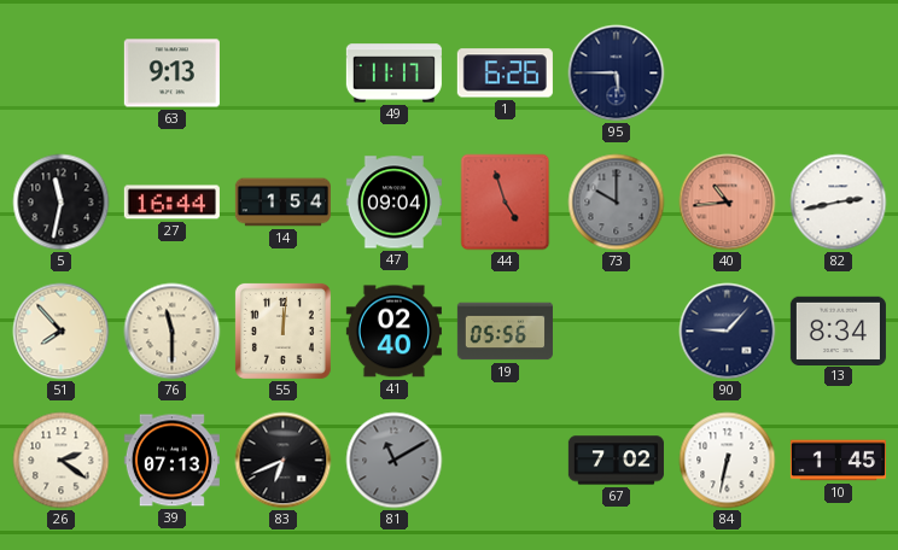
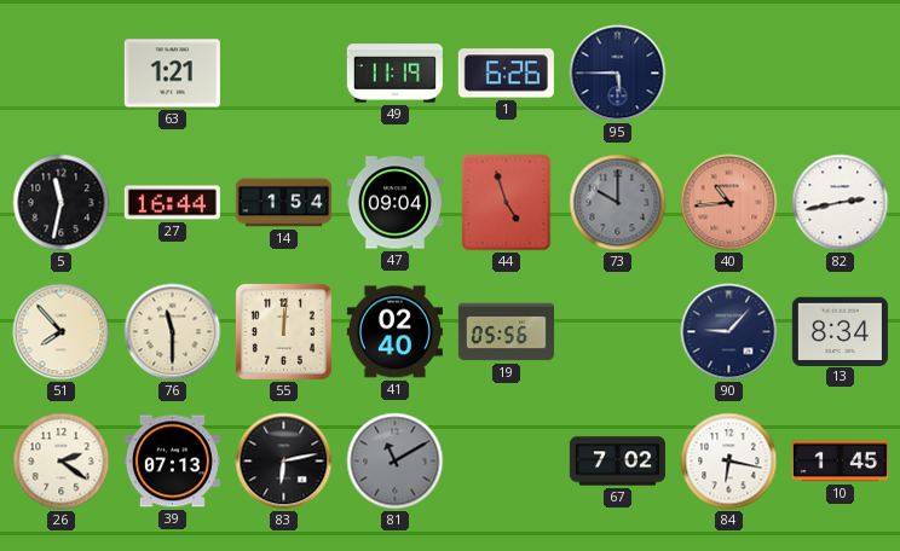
63: 9:13 -> 1:21 (172, 74)
49: 11:17 -> 11:19 (394, 74)
83: 6:41 -> 6:13 (284, 462)
84: 6:32 -> 6:17 (729, 462)
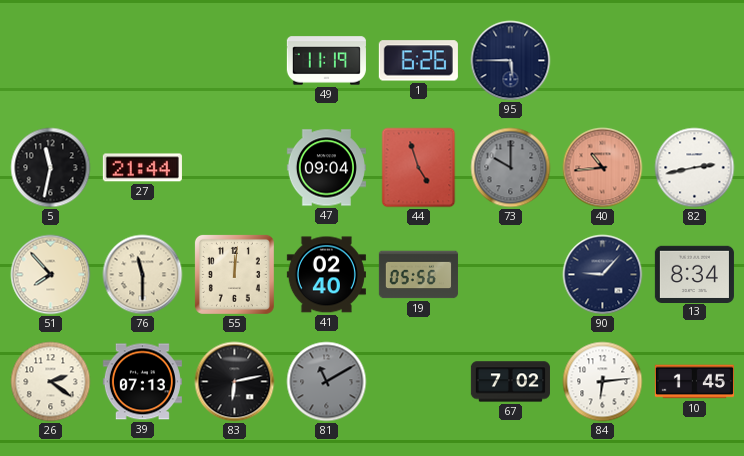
63: 1:21 -> none (172, 74)
27: 16:44 -> 21:44 (142, 168)
14: 1:54 -> none (283, 203)
84: 6:17 -> 6:14 (603, 382)
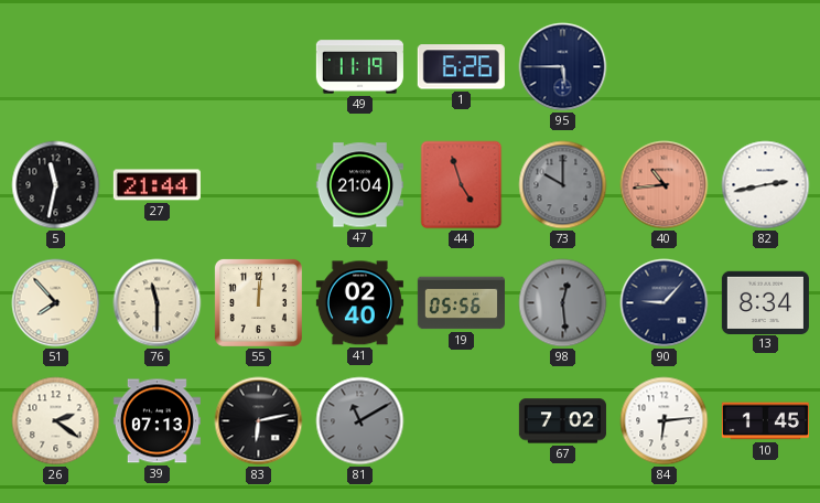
47: 09:04 -> 21:04 (359, 185)
98: none -> 12:29 (563, 303)
